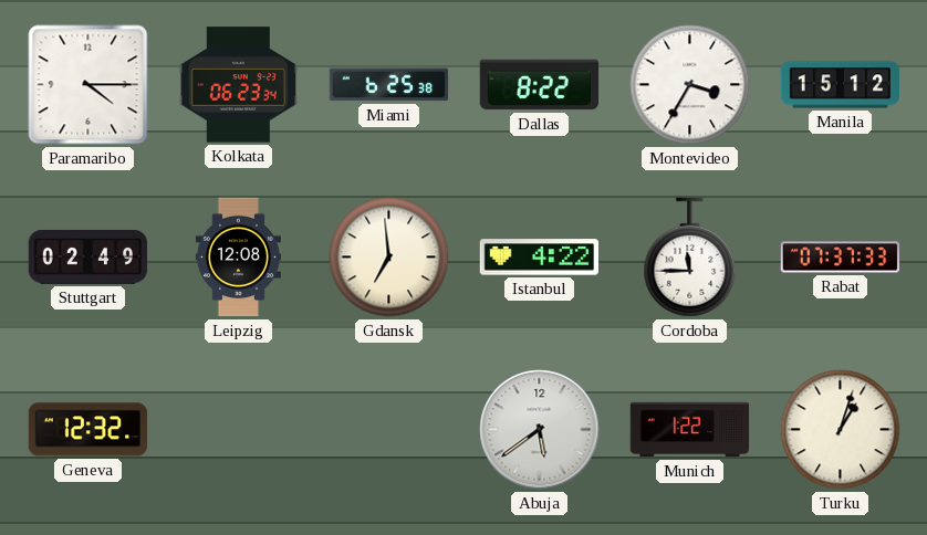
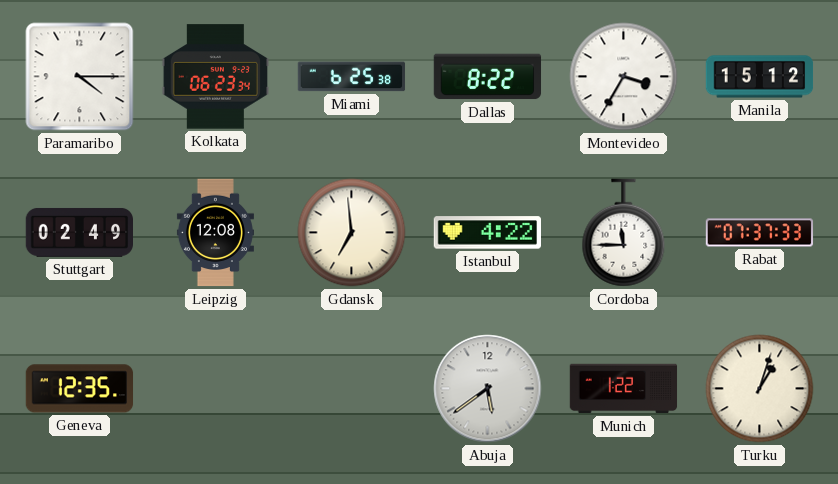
Geneva: 12:32 -> 12:35 (80, 389)
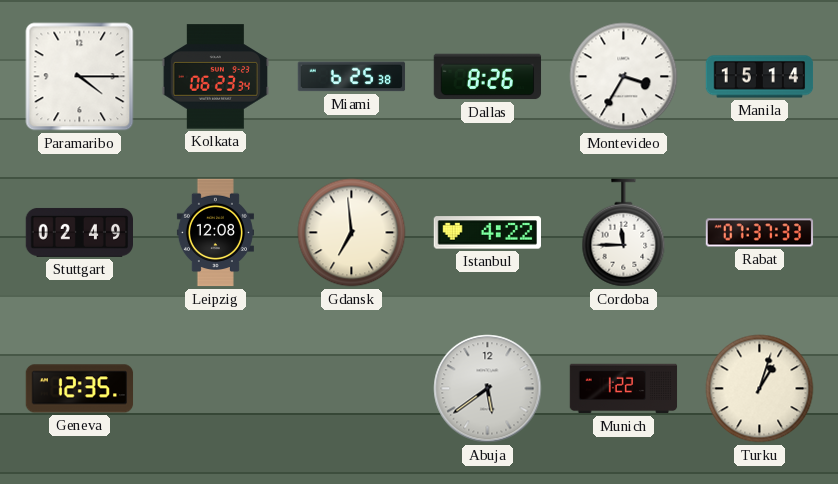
Dallas: 8:22 -> 8:26 (488, 77)
Manila: 15:12 -> 15:14 (760, 77)
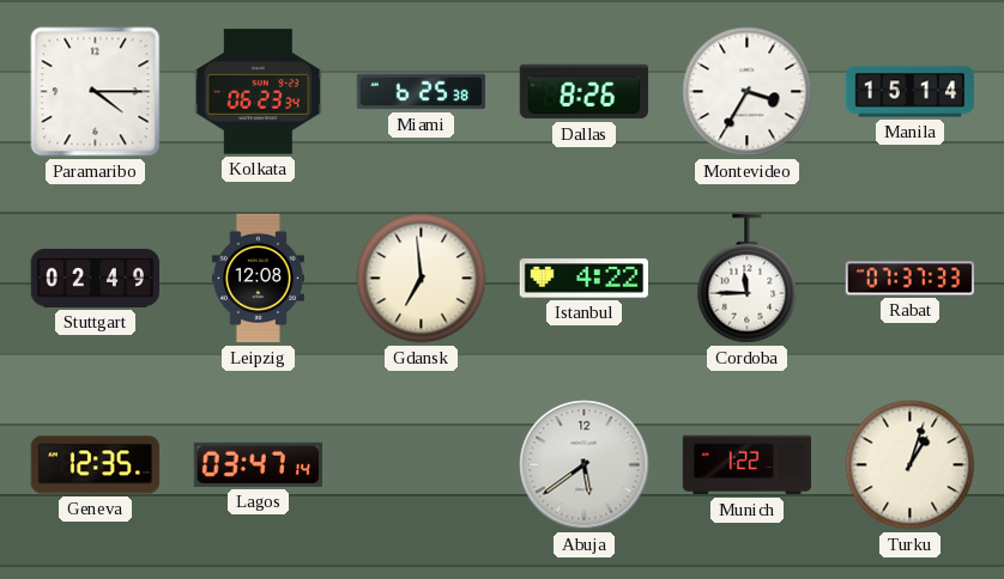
Lagos: none -> 03:47 (258, 464)
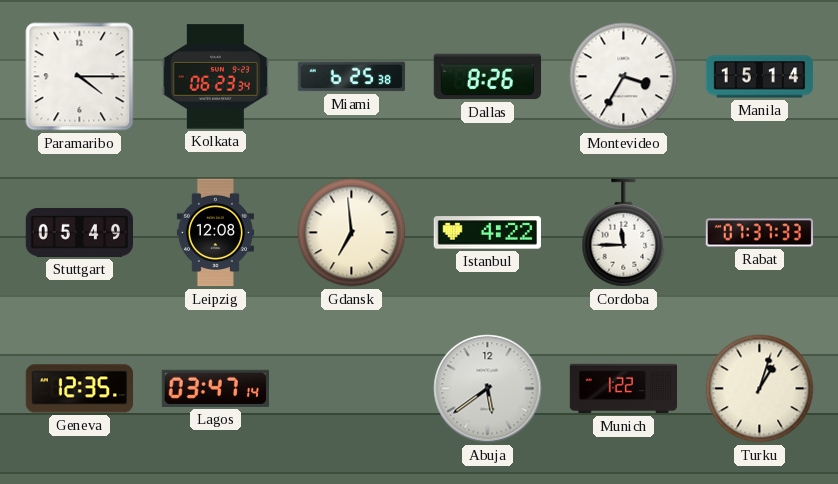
Stuttgart: 02:49 -> 05:49 (79, 232)
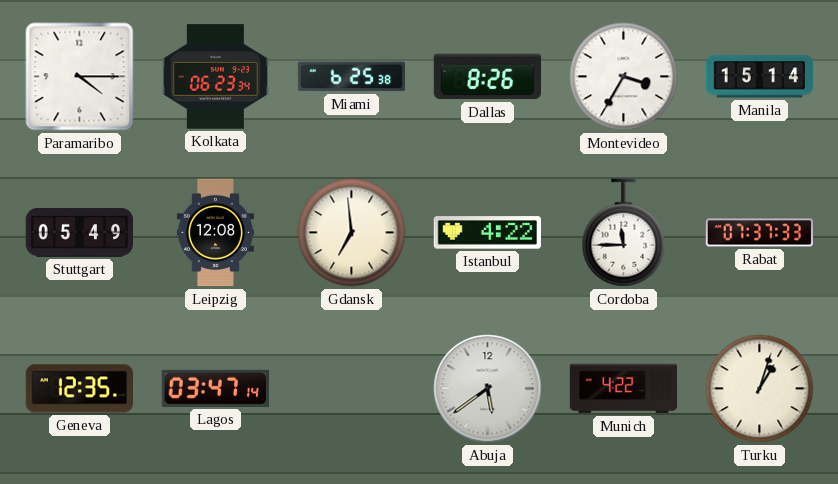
Munich: 1:22 -> 4:22 (624, 389)
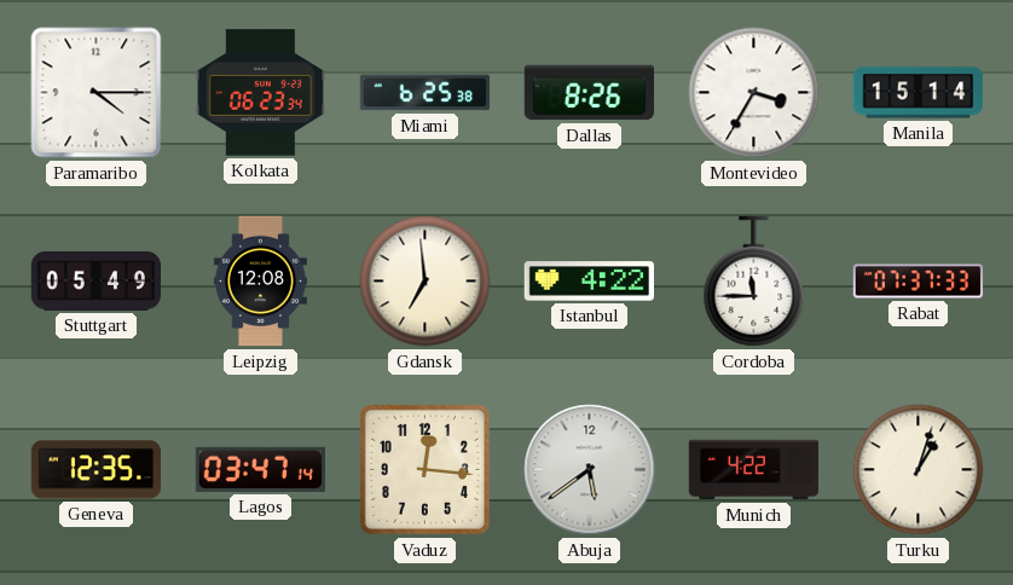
Vaduz: none -> 12:16 (424, 469)
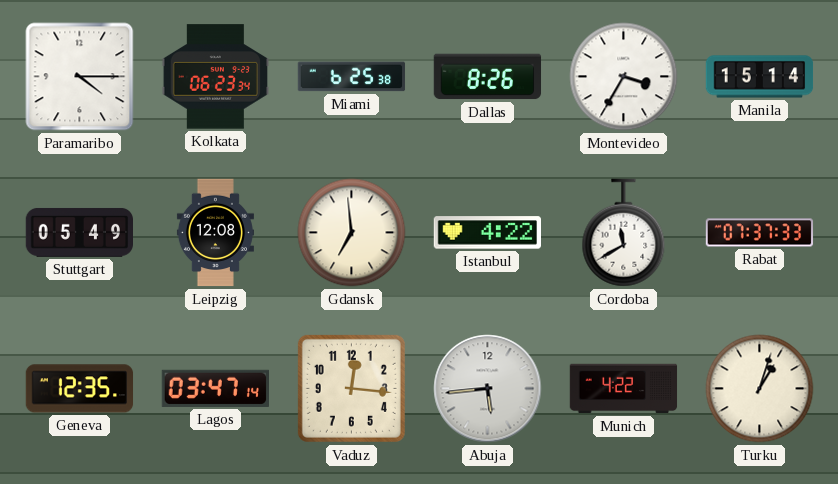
Cordoba: 11:45 -> 11:40 (624, 233)
Abuja: 5:39 -> 5:44 (488, 389)
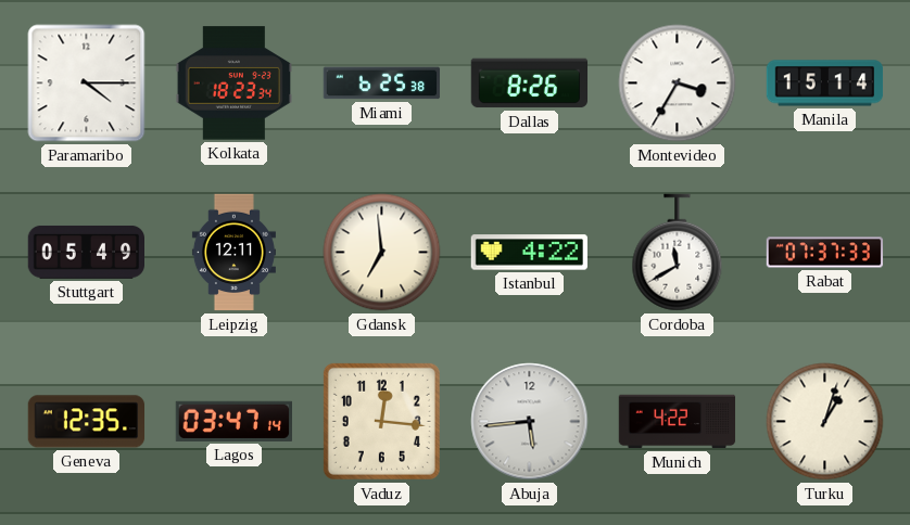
Kolkata: 06:23 -> 18:23 (235, 84)
Leipzig: 12:08 -> 12:11 (233, 253)
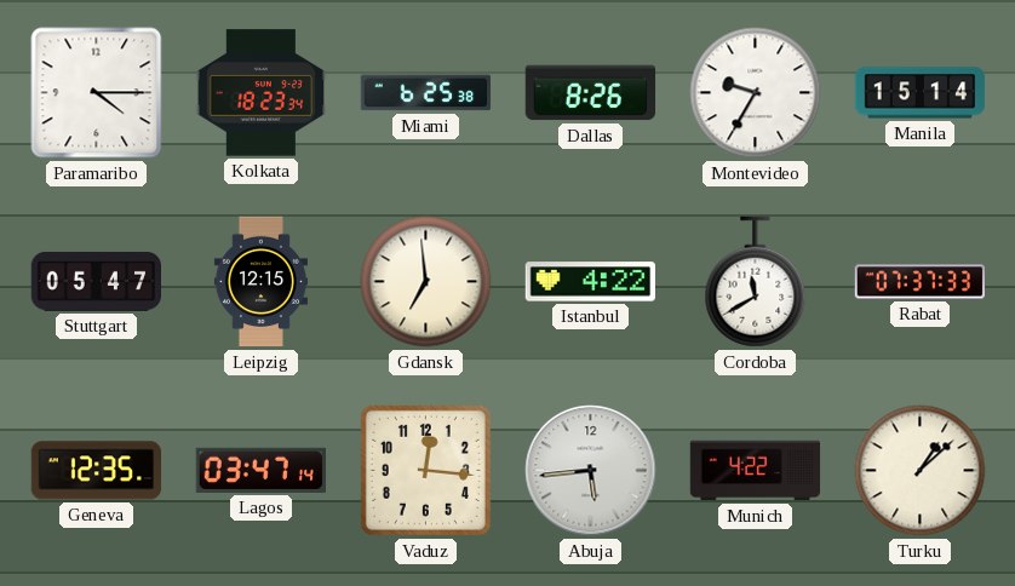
Montevideo: 3:35 -> 9:35 (756, 93)
Stuttgart: 05:49 -> 05:47 (96, 281)
Leipzig: 12:11 -> 12:15 (260, 282)
Turku: 1:03 -> 1:08 (921, 471)
